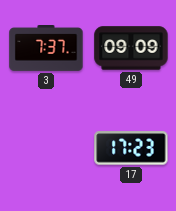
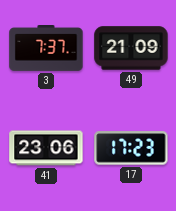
49: 09:09 -> 21:09 (131, 48)
41: none -> 23:06 (46, 148)
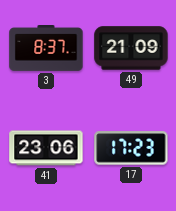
3: 7:37 -> 8:37 (46, 49)
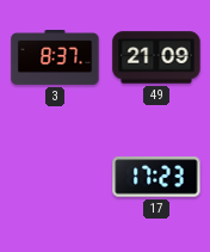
41: 23:06 -> none (46, 148)
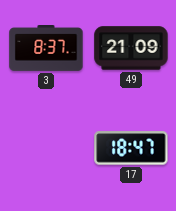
17: 17:23 -> 18:47 (131, 148)
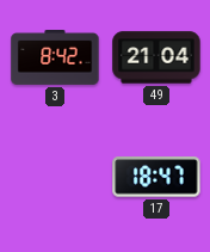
3: 8:37 -> 8:42 (55, 59)
49: 21:09 -> 21:04 (156, 57)
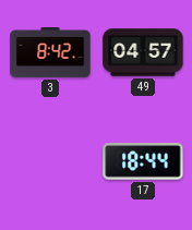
49: 21:04 -> 04:57 (143, 52)
17: 18:47 -> 18:44 (143, 161)
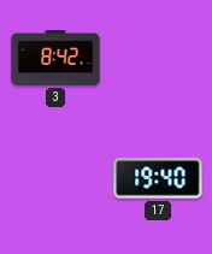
49: 04:57 -> none (143, 52)
17: 18:44 -> 19:40 (158, 178)
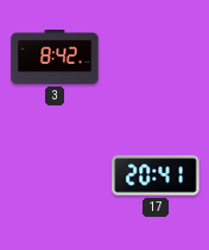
17: 19:40 -> 20:41 (156, 175)
